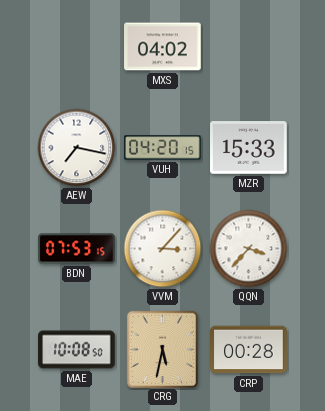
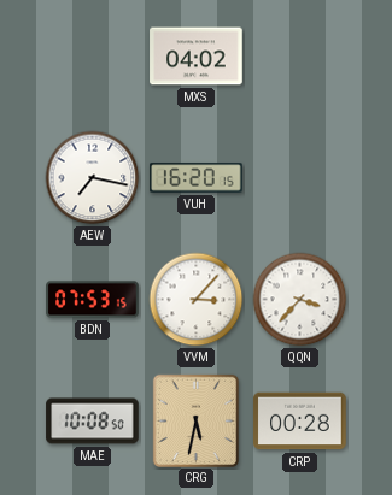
VUH: 04:20 -> 16:20 (197, 178)
MZR: 15:33 -> none (249, 148)
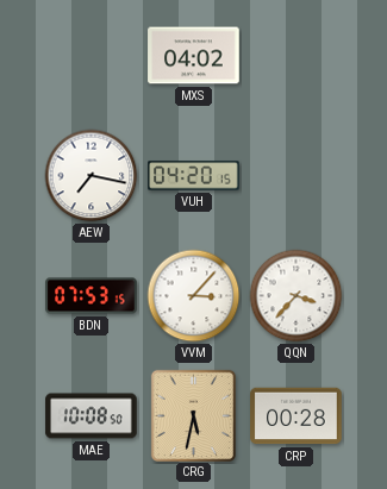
VUH: 16:20 -> 04:20 (194, 176)
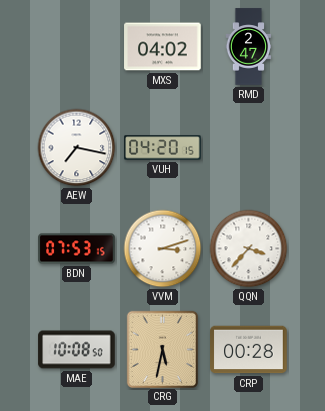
RMD: none -> 2:47 (249, 47)
VVM: 3:07 -> 3:12 (163, 249)
